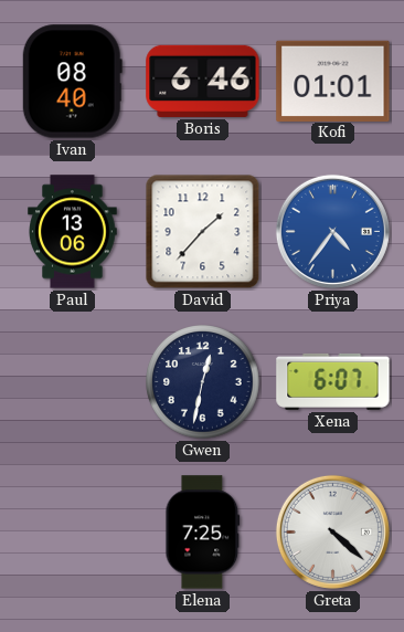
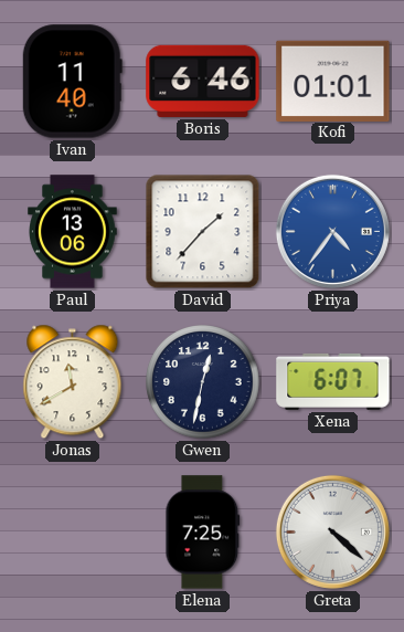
Ivan: 08:40 -> 11:40 (72, 82)
Jonas: none -> 11:40 (73, 382)
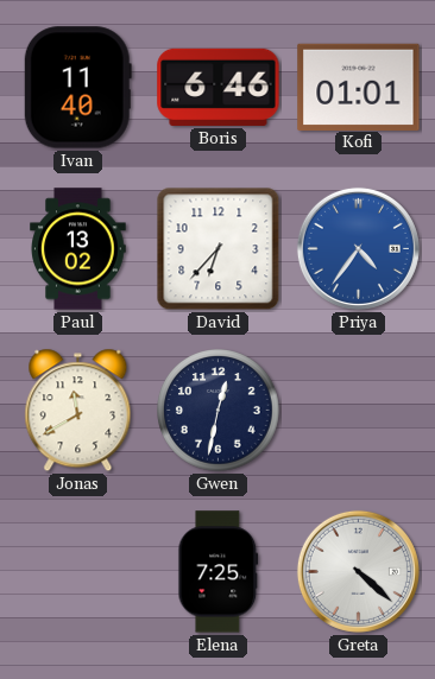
Paul: 13:06 -> 13:02 (78, 249)
David: 1:37 -> 6:37 (219, 249)
Xena: 6:07 -> none (333, 381)
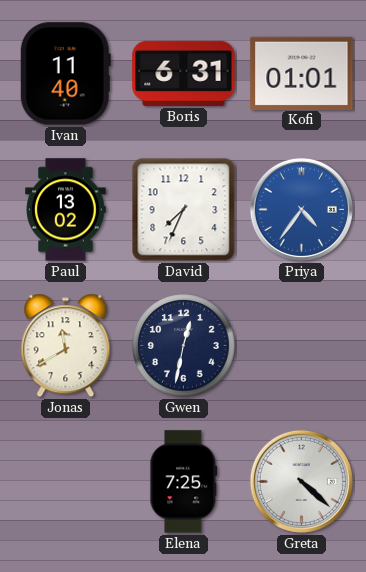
Boris: 6:46 -> 6:31 (184, 73)
David: 6:37 -> 7:34 (184, 210)
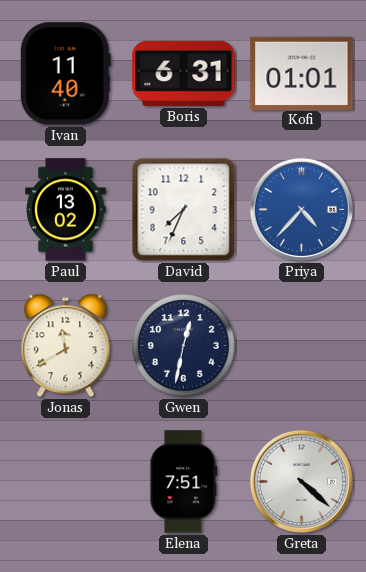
Priya: 4:36 -> 4:37 (301, 209)
Elena: 7:25 -> 7:51 (184, 482)
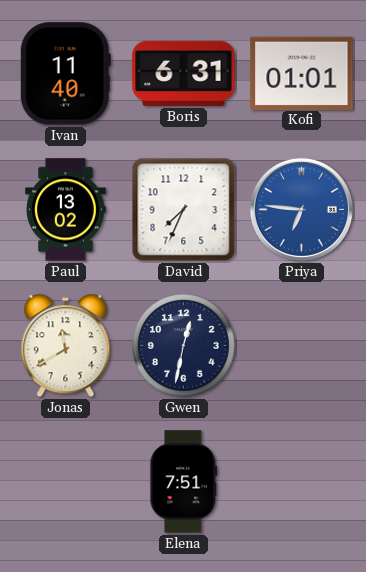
Priya: 4:37 -> 6:46 (301, 209)
Greta: 4:22 -> none (301, 481)
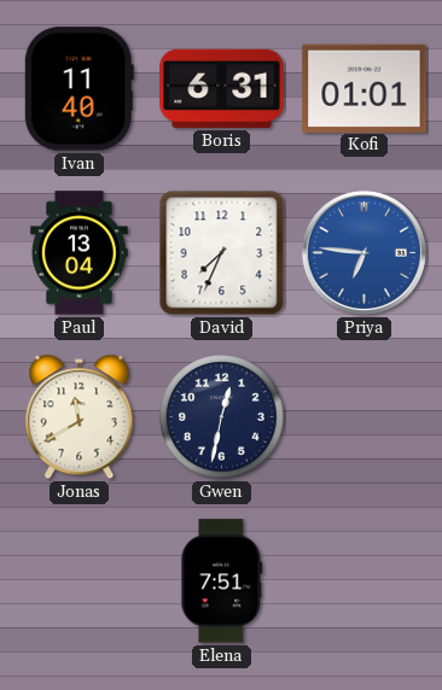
Paul: 13:02 -> 13:04 (80, 253)
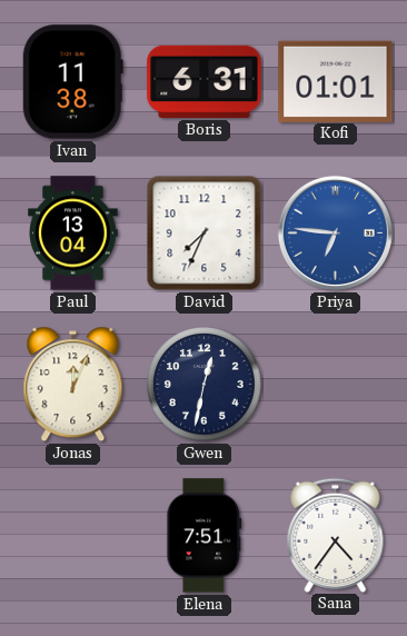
Ivan: 11:40 -> 11:38 (72, 82)
Jonas: 11:40 -> 12:04 (73, 385)
Sana: none -> 4:36 (336, 535)
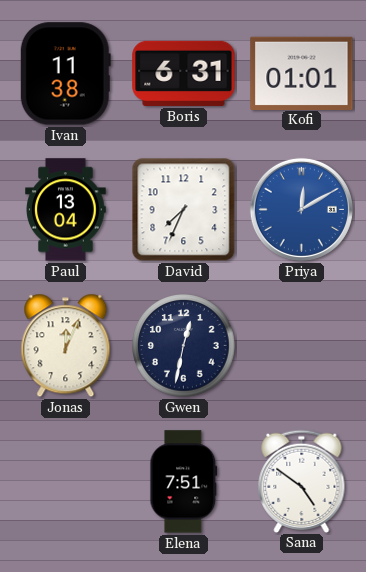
Priya: 6:46 -> 12:10 (301, 209)
Sana: 4:36 -> 4:51 (302, 481)
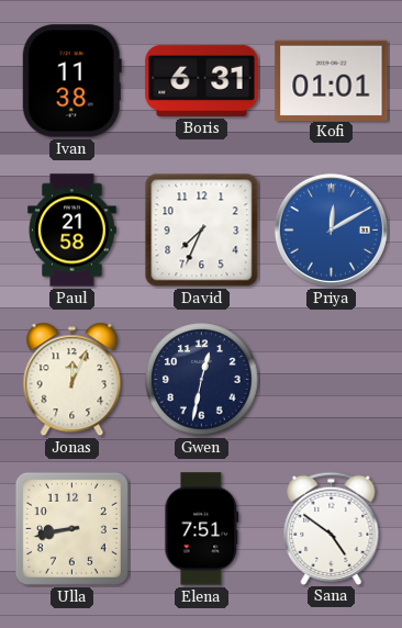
Paul: 13:04 -> 21:58 (72, 231)
Ulla: none -> 8:43 (71, 528)
